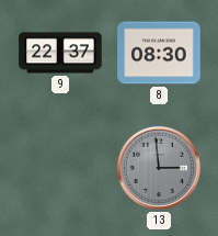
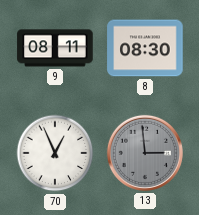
9: 22:37 -> 08:11 (55, 48)
70: none -> 12:56 (55, 153)
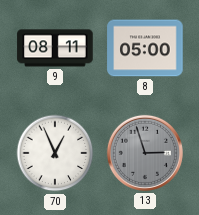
8: 08:30 -> 05:00 (145, 48)
13: 2:59 -> 2:57 (145, 153)
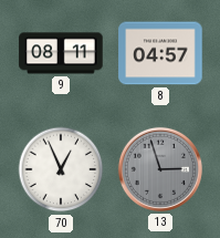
8: 05:00 -> 04:57 (160, 53)
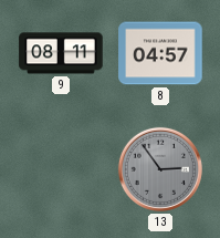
70: 12:56 -> none (61, 169)
13: 2:57 -> 2:54 (160, 169)
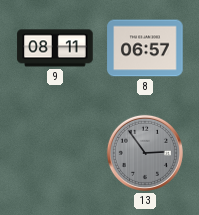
8: 04:57 -> 06:57 (145, 48)
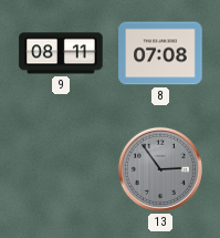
8: 06:57 -> 07:08 (160, 53)
